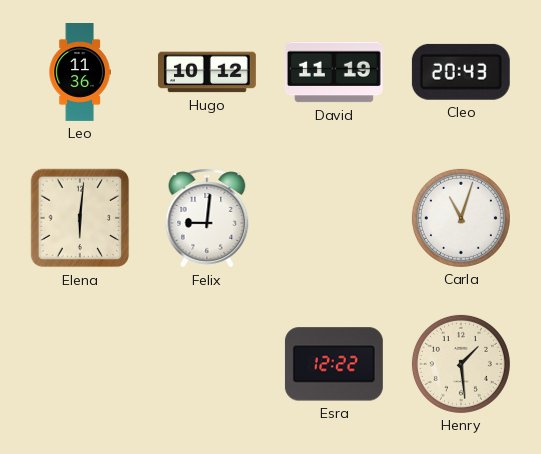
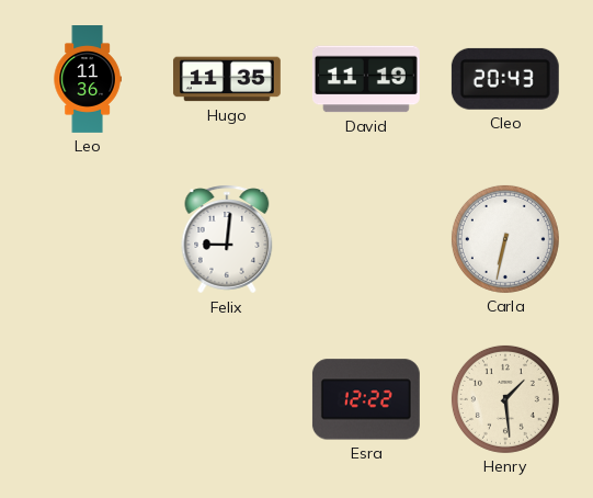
Hugo: 10:12 -> 11:35 (227, 79)
Elena: 6:01 -> none (80, 218)
Carla: 11:03 -> 6:32 (505, 239)
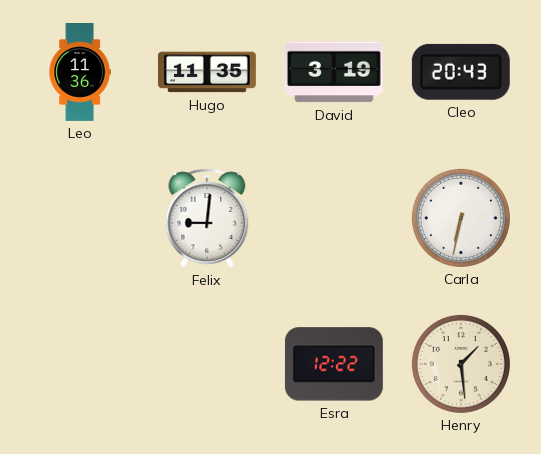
David: 11:19 -> 3:19 (334, 72)
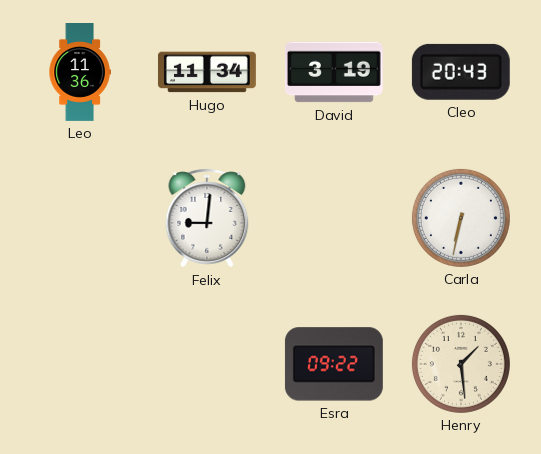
Hugo: 11:35 -> 11:34 (207, 72)
Esra: 12:22 -> 09:22 (334, 364)
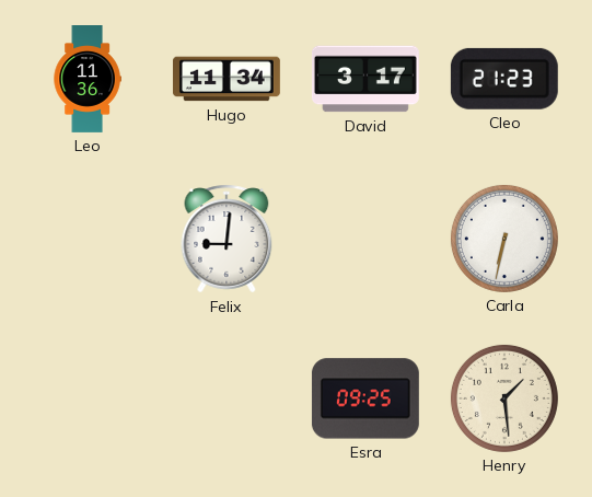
David: 3:19 -> 3:17 (365, 79)
Cleo: 20:43 -> 21:23 (504, 79)
Esra: 09:22 -> 09:25 (365, 398)
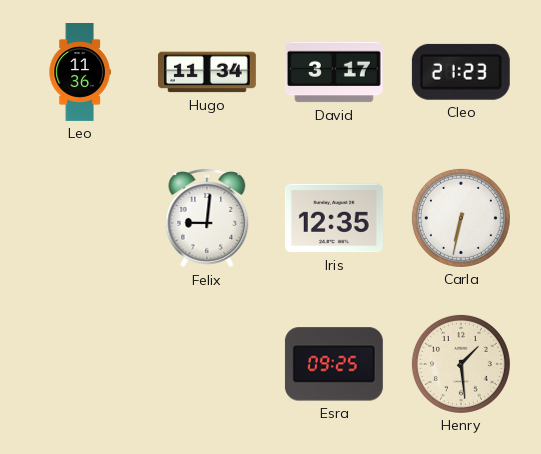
Iris: none -> 12:35 (334, 218)
